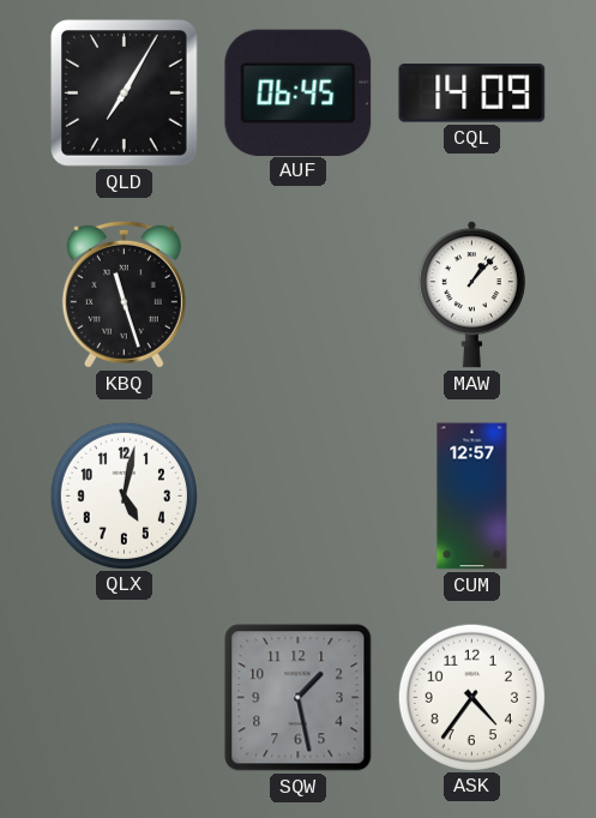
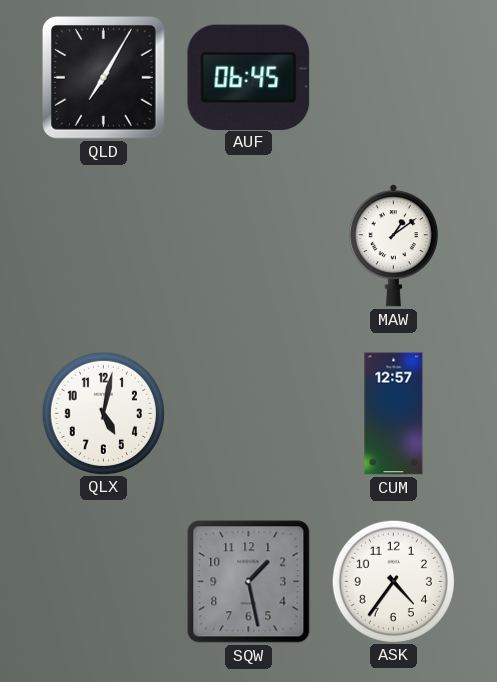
CQL: 14:09 -> none (472, 94)
KBQ: 11:27 -> none (124, 294)
MAW: 1:07 -> 1:09 (393, 246)
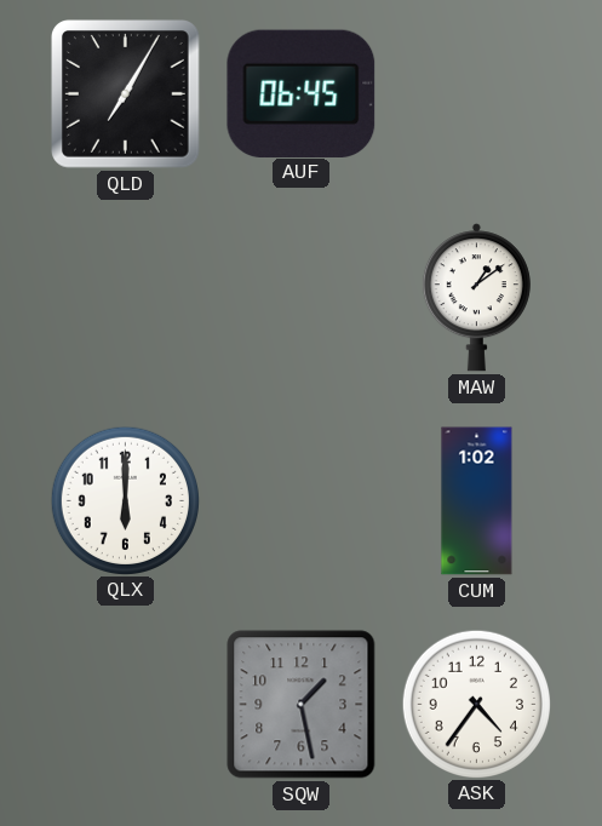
QLX: 5:02 -> 6:00 (125, 500)
CUM: 12:57 -> 1:02 (477, 501)
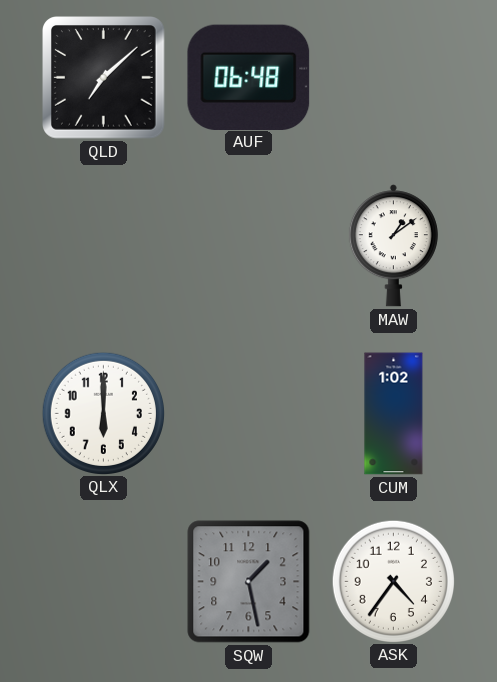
QLD: 7:05 -> 7:08 (104, 78)
AUF: 06:45 -> 06:48 (249, 77)
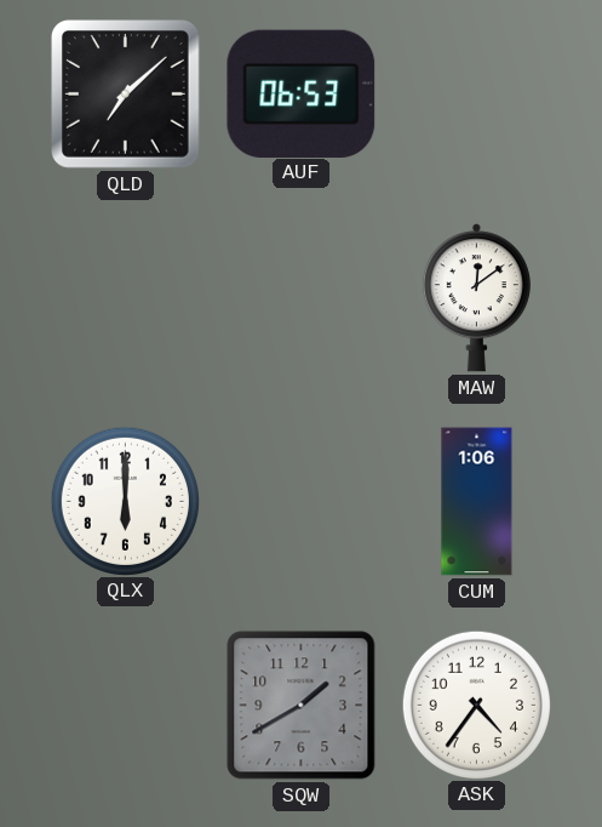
AUF: 06:48 -> 06:53 (302, 93)
MAW: 1:09 -> 12:09 (476, 298)
CUM: 1:02 -> 1:06 (477, 502)
SQW: 1:28 -> 1:40 (302, 706)
